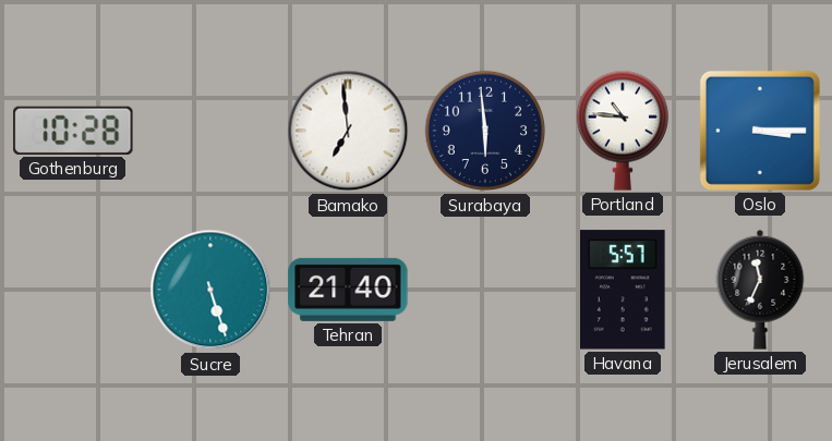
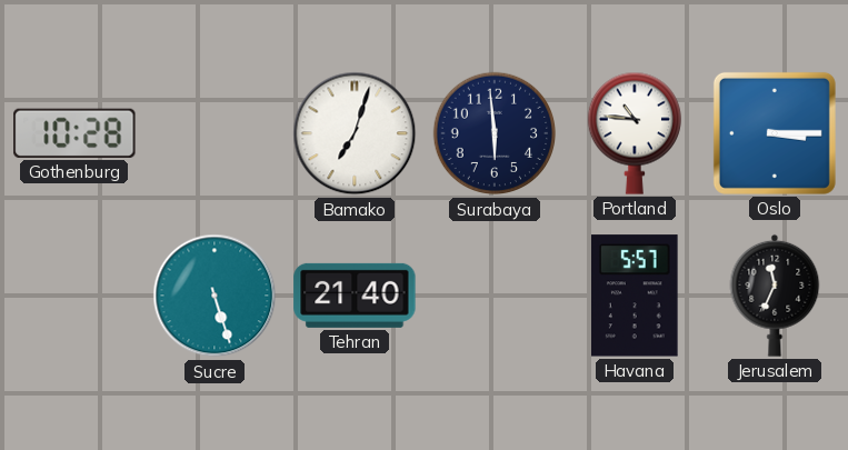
Bamako: 6:59 -> 7:03 (355, 133)
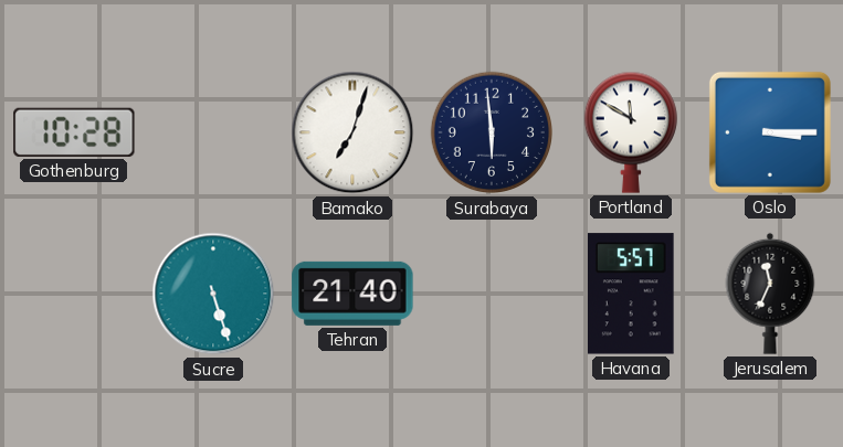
Portland: 10:46 -> 11:50 (631, 132)
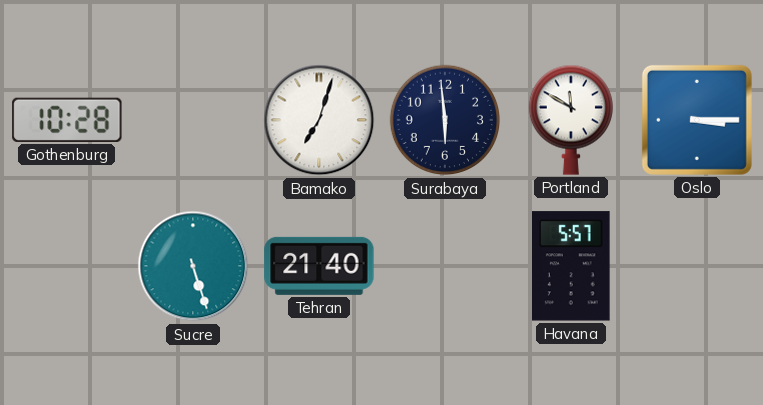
Jerusalem: 11:34 -> none (770, 294)
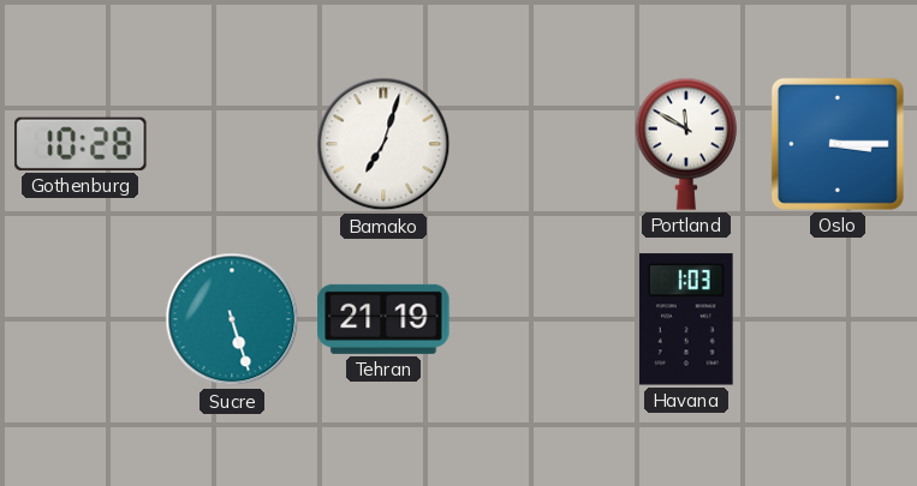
Surabaya: 5:59 -> none (444, 120)
Tehran: 21:40 -> 21:19 (383, 319)
Havana: 5:57 -> 1:03 (687, 319)
